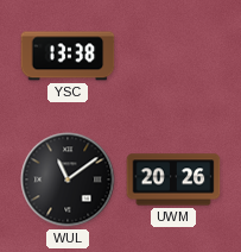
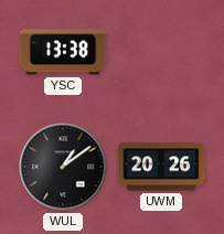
WUL: 11:09 -> 1:09 (63, 167)
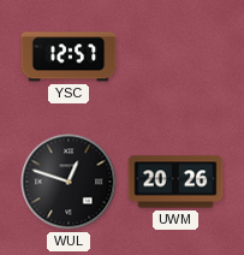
YSC: 13:38 -> 12:57 (69, 57)
WUL: 1:09 -> 12:48 (69, 182)
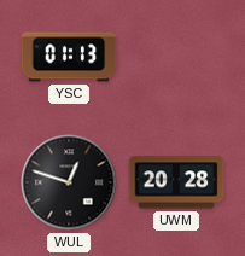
YSC: 12:57 -> 01:13 (69, 57)
UWM: 20:26 -> 20:28 (176, 182)
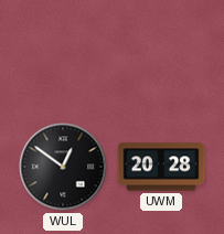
YSC: 01:13 -> none (69, 57)
WUL: 12:48 -> 12:51 (63, 167)
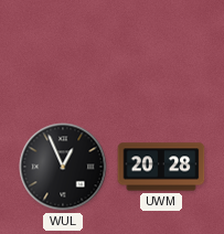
WUL: 12:51 -> 12:56 (63, 167)
